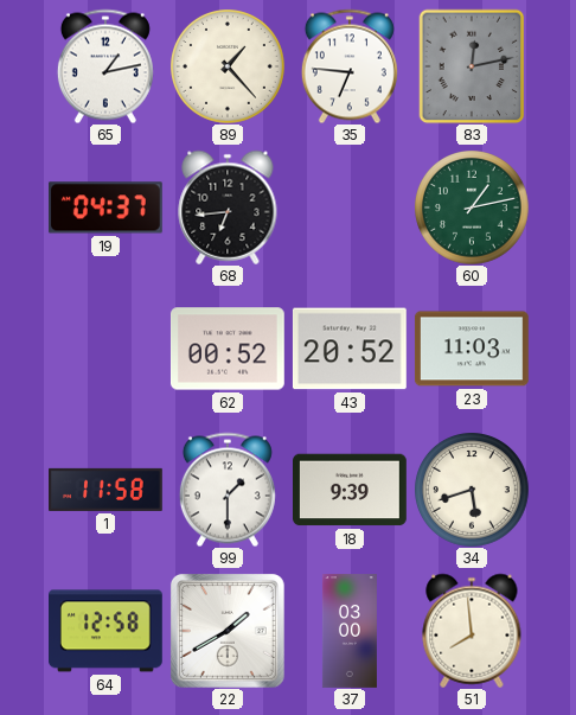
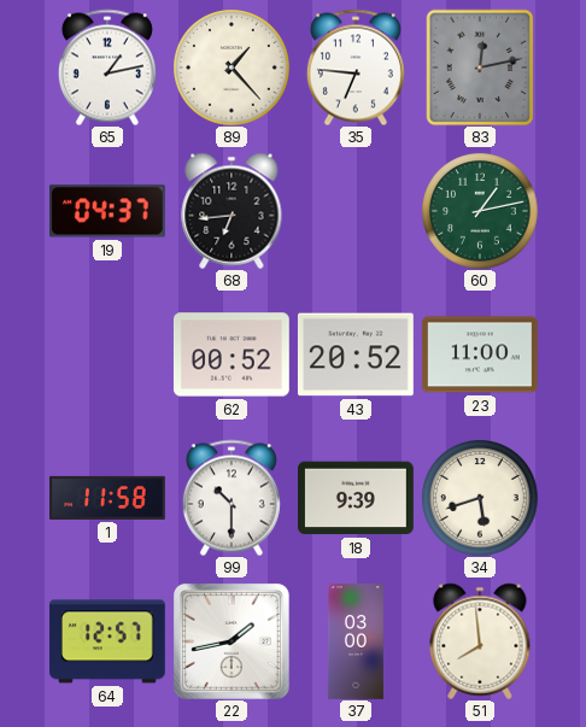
23: 11:03 -> 11:00 (480, 354)
99: 1:30 -> 10:30 (232, 498)
64: 12:58 -> 12:57 (109, 641)
22: 1:40 -> 1:43 (232, 641)
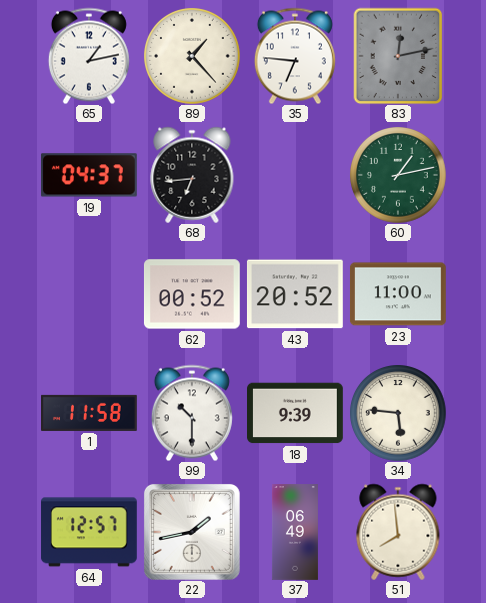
34: 5:42 -> 5:46 (398, 413)
37: 03:00 -> 06:49 (295, 532)
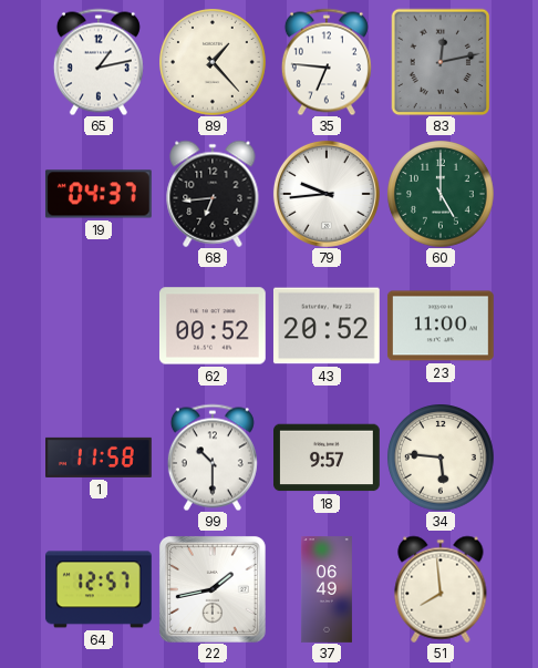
79: none -> 9:44 (327, 194)
60: 1:13 -> 5:00 (441, 194)
18: 9:39 -> 9:57 (328, 458)
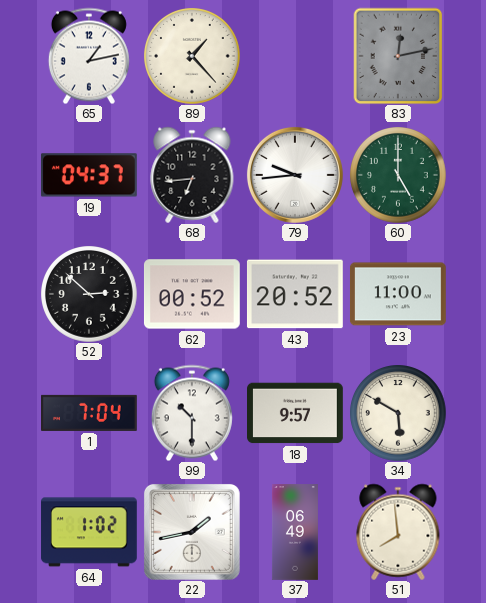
35: 6:46 -> none (327, 62)
52: none -> 2:52 (89, 294)
1: 11:58 -> 7:04 (90, 413)
34: 5:46 -> 5:50 (398, 413)
64: 12:57 -> 1:02 (90, 532)
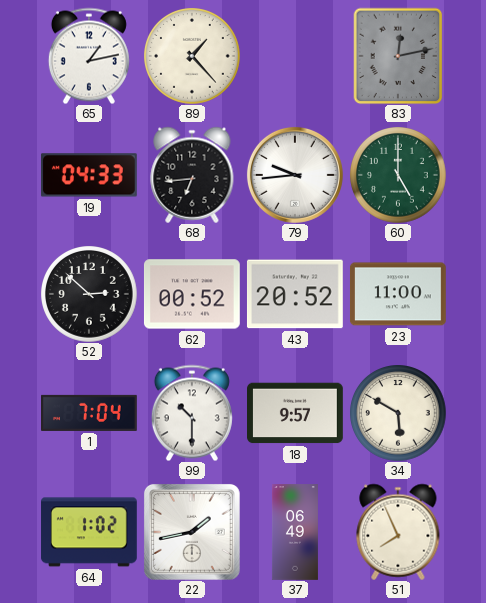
19: 04:37 -> 04:33 (89, 175)
51: 7:59 -> 7:56 (398, 532)
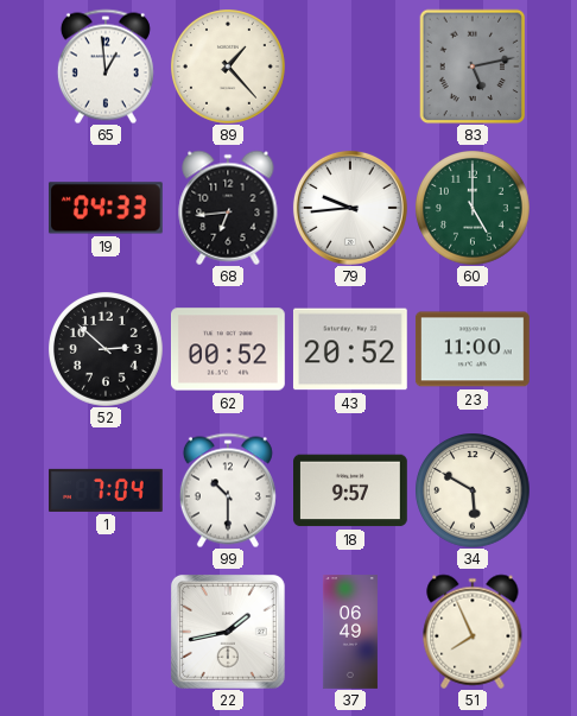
65: 1:13 -> 12:59 (106, 66)
83: 12:13 -> 5:13 (473, 66)
64: 1:02 -> none (90, 532)
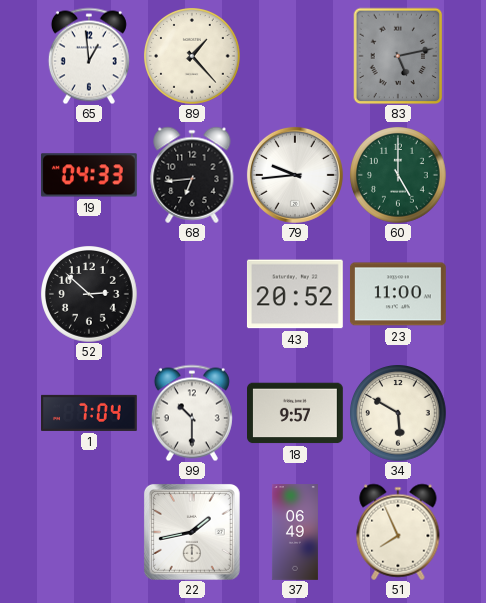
62: 00:52 -> none (228, 349)
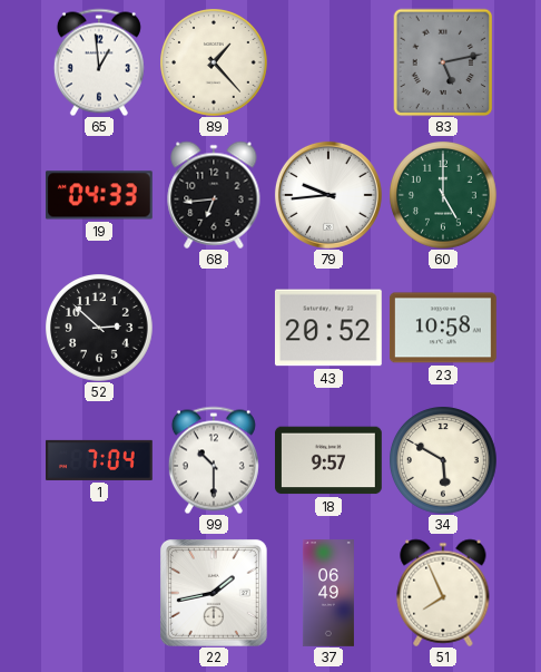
23: 11:00 -> 10:58 (443, 328)
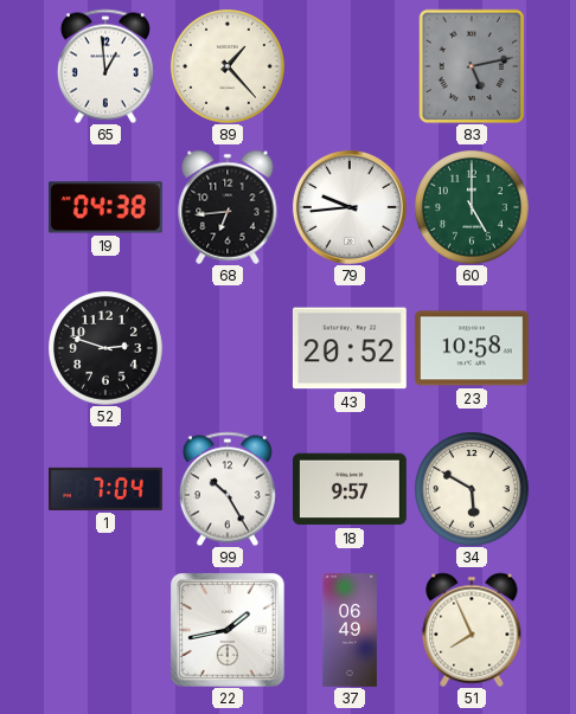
19: 04:33 -> 04:38 (105, 207)
52: 2:52 -> 2:48 (105, 348)
99: 10:30 -> 10:25 (228, 489)
